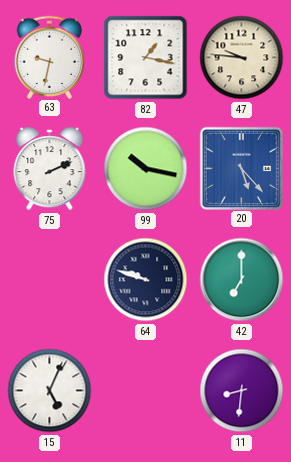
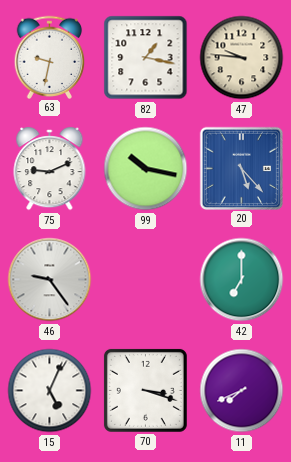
75: 2:11 -> 9:11 (50, 169)
46: none -> 9:24 (50, 280)
64: 9:48 -> none (146, 280)
70: none -> 3:18 (145, 390)
11: 8:31 -> 7:41 (242, 391)
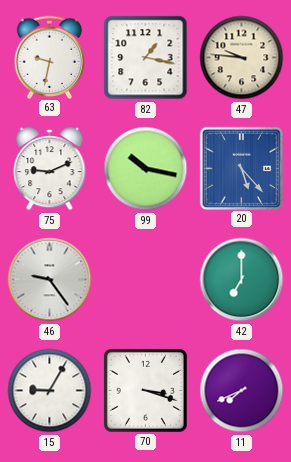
15: 5:04 -> 9:05 (50, 391)
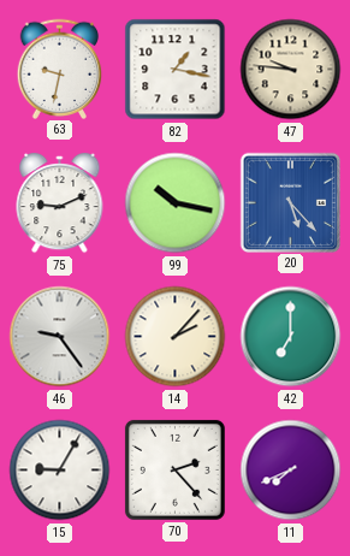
14: none -> 2:07 (176, 337)
70: 3:18 -> 2:23 (174, 469)
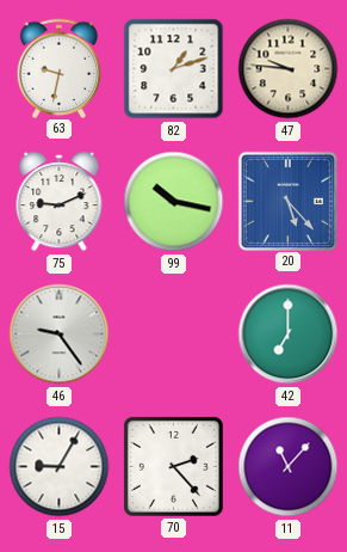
82: 1:17 -> 1:12 (174, 69)
14: 2:07 -> none (176, 337)
11: 7:41 -> 11:07 (289, 467)
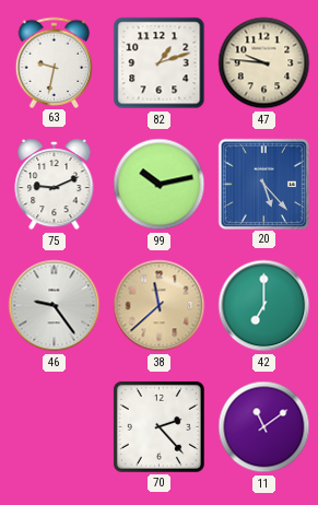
99: 10:17 -> 10:13 (160, 185)
38: none -> 11:38 (160, 306)
15: 9:05 -> none (60, 467)
11: 11:07 -> 11:09 (264, 427)
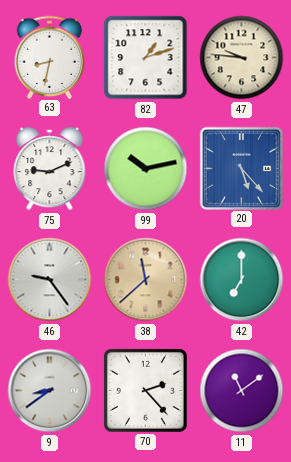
63: 9:32 -> 8:32 (50, 57)
9: none -> 8:39 (50, 391)
